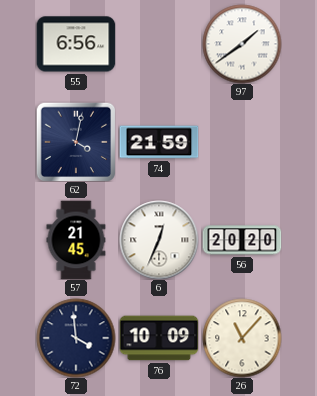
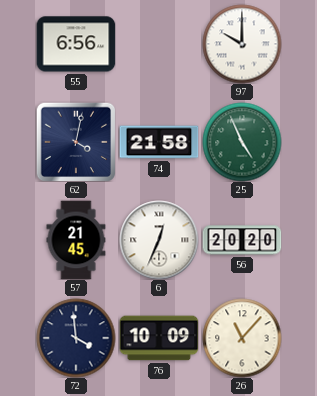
97: 1:39 -> 10:00 (242, 44)
74: 21:59 -> 21:58 (159, 142)
25: none -> 4:56 (242, 142)
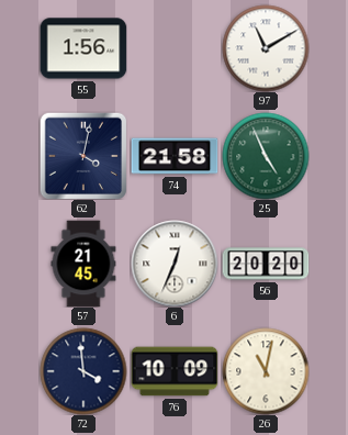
55: 6:56 -> 1:56 (83, 48)
97: 10:00 -> 11:10 (266, 48)
26: 11:07 -> 11:02 (266, 371)
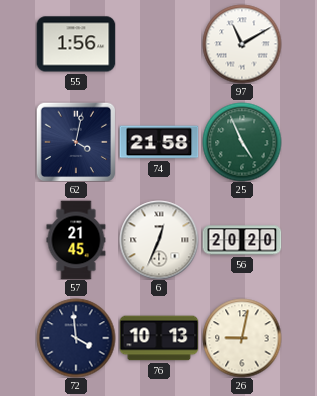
76: 10:09 -> 10:13 (159, 338)
26: 11:02 -> 9:02 (242, 338)
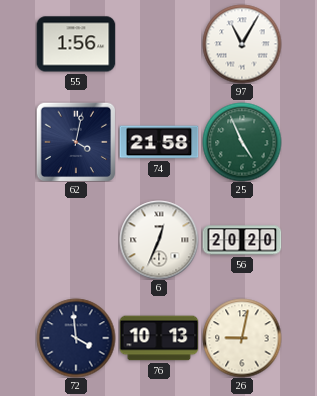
97: 11:10 -> 11:05 (242, 44)
57: 21:45 -> none (76, 240)
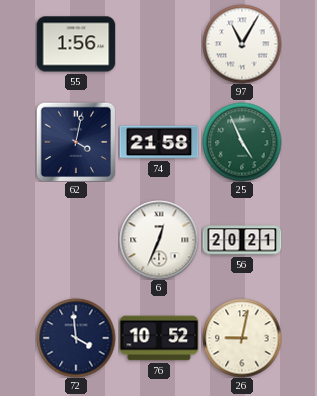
56: 20:20 -> 20:21 (242, 240)
76: 10:13 -> 10:52 (159, 338)
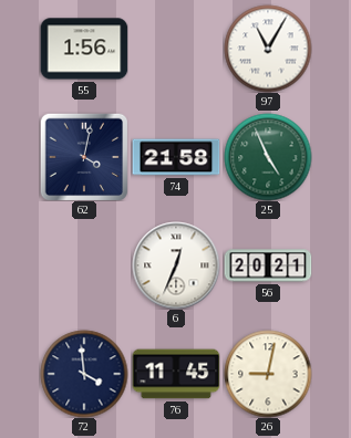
76: 10:52 -> 11:45 (176, 374)
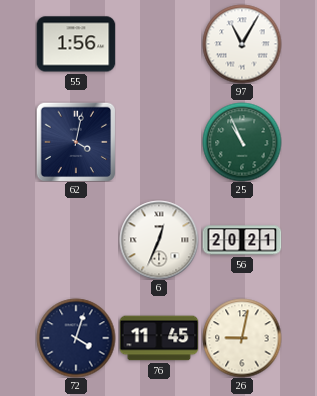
74: 21:58 -> none (176, 157)
25: 4:56 -> 10:56 (242, 142)
72: 3:59 -> 4:03 (76, 338)
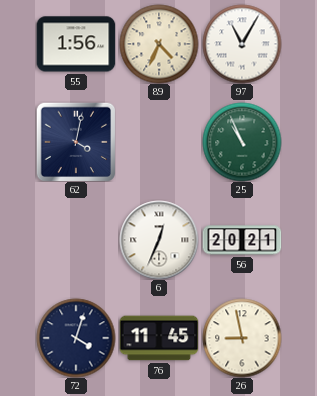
89: none -> 4:34 (159, 44)
26: 9:02 -> 8:58 (242, 338)
